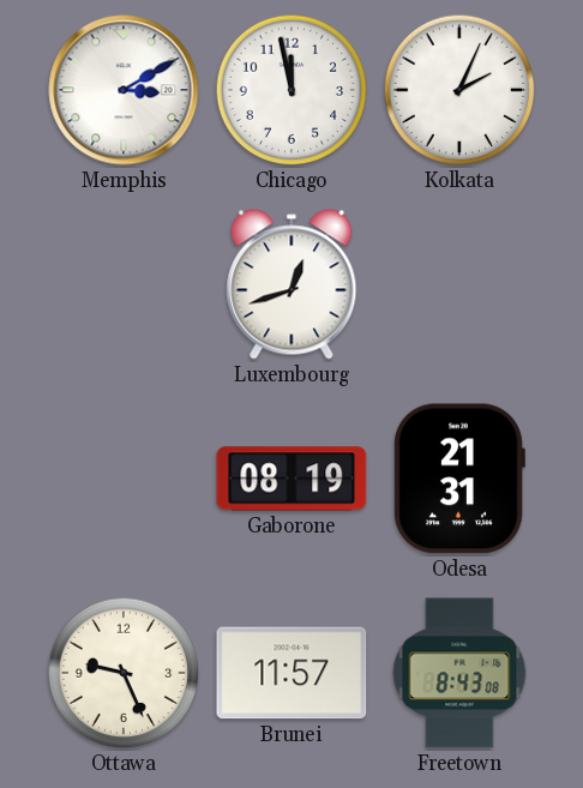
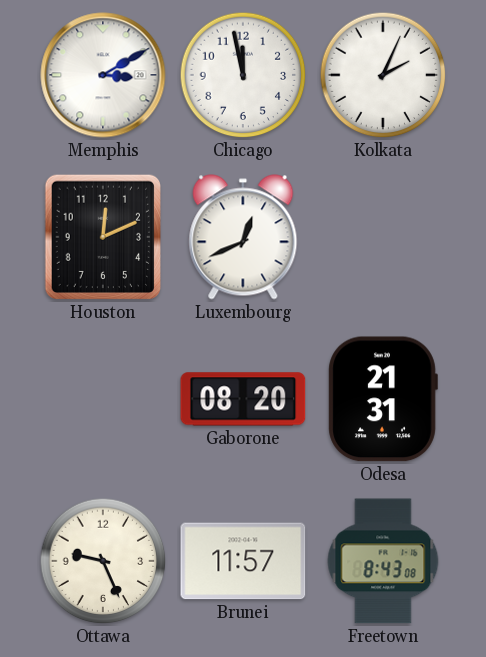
Houston: none -> 12:11 (102, 237)
Luxembourg: 12:42 -> 12:41 (243, 237)
Gaborone: 08:19 -> 08:20 (243, 399)
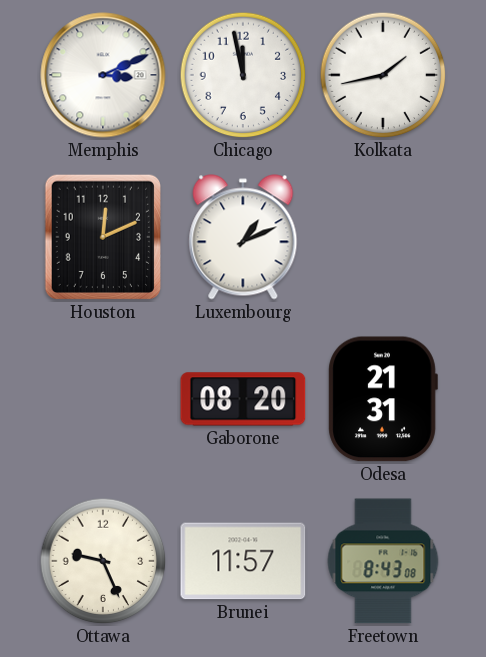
Memphis: 3:10 -> 3:11 (103, 75)
Kolkata: 2:04 -> 1:43 (383, 75)
Luxembourg: 12:41 -> 1:11 (243, 237)
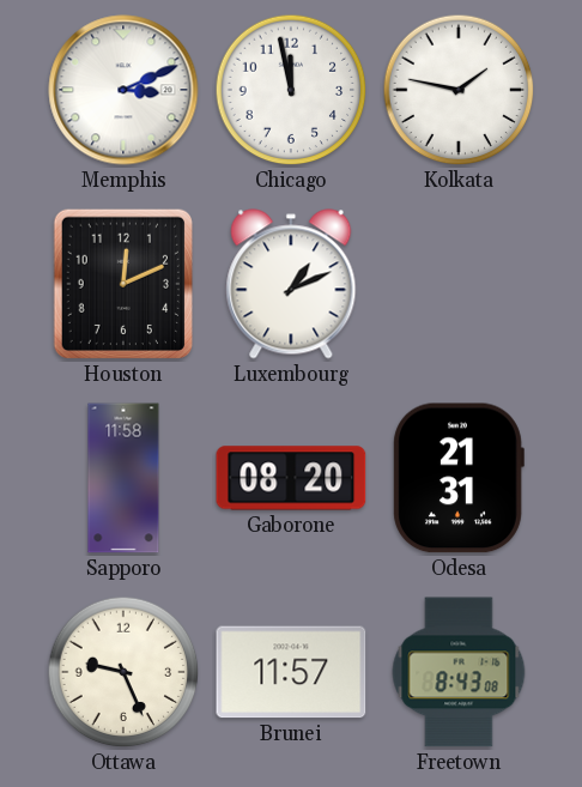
Kolkata: 1:43 -> 1:47 (459, 90)
Sapporo: none -> 11:58 (123, 478)
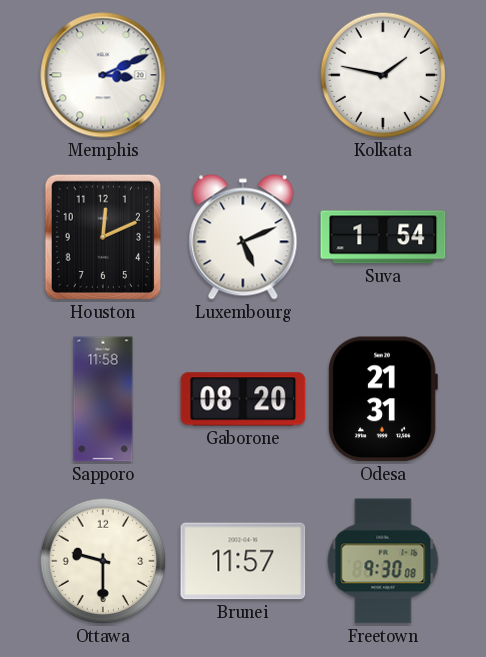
Chicago: 11:58 -> none (291, 90)
Luxembourg: 1:11 -> 5:11 (243, 237)
Suva: none -> 1:54 (383, 237)
Ottawa: 9:26 -> 9:30 (103, 561)
Freetown: 8:43 -> 9:30 (383, 561)
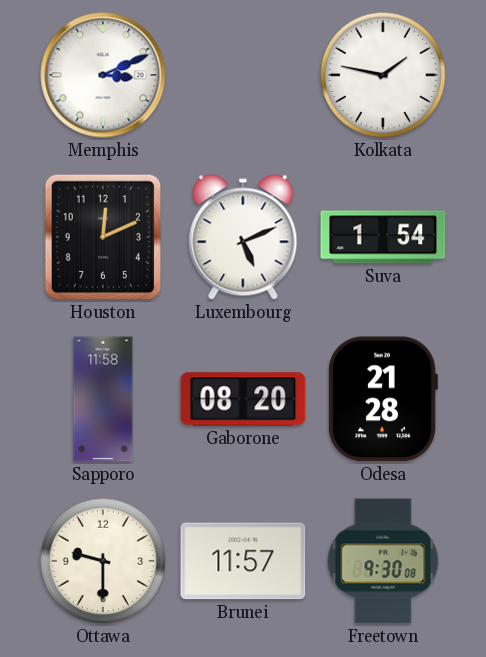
Odesa: 21:31 -> 21:28 (383, 399)
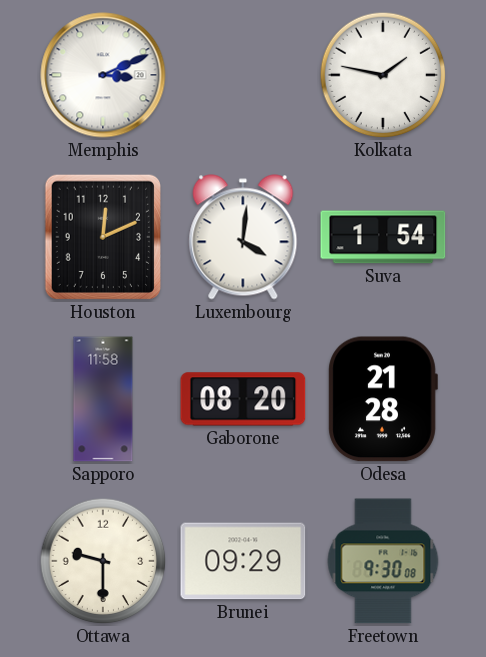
Luxembourg: 5:11 -> 4:01 (243, 237)
Brunei: 11:57 -> 09:29 (243, 561)
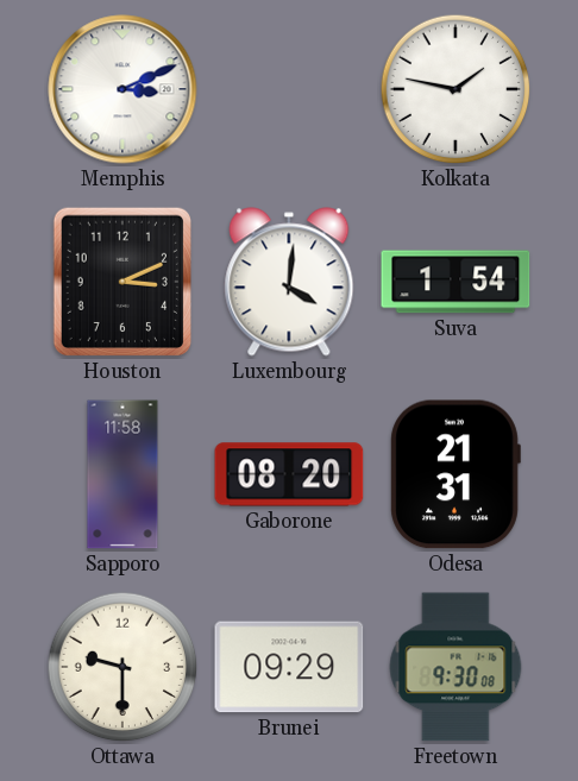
Houston: 12:11 -> 3:11 (121, 282)
Odesa: 21:28 -> 21:31 (456, 474)
